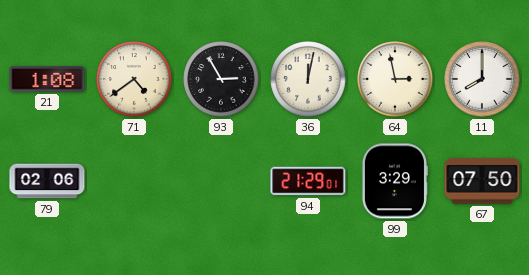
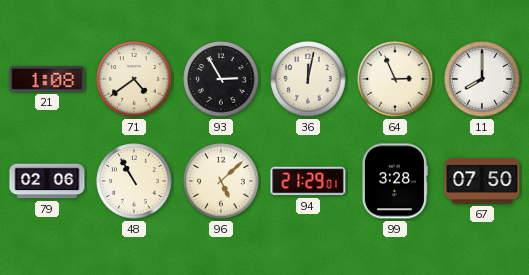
64: 2:58 -> 2:56 (395, 79)
48: none -> 10:55 (134, 181)
96: none -> 5:08 (221, 181)
99: 3:29 -> 3:28 (394, 181)
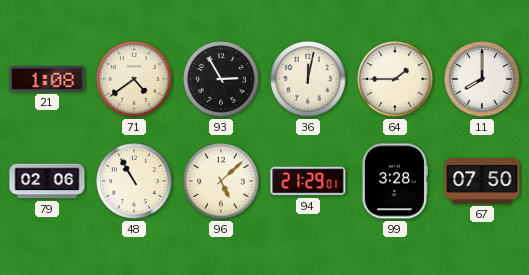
64: 2:56 -> 1:45 (395, 79)
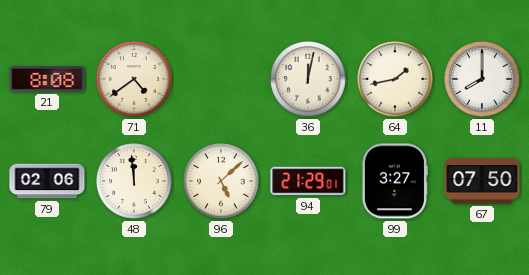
21: 1:08 -> 8:08 (47, 79)
93: 2:55 -> none (221, 79)
64: 1:45 -> 1:43 (395, 79)
48: 10:55 -> 11:59 (134, 181)
99: 3:28 -> 3:27 (394, 181)
